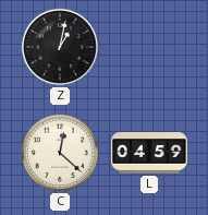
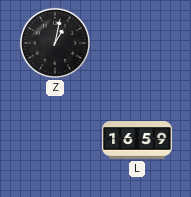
C: 12:22 -> none (60, 153)
L: 04:59 -> 16:59 (137, 140)
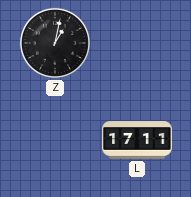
L: 16:59 -> 17:11 (137, 140)
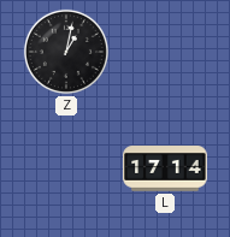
L: 17:11 -> 17:14 (165, 168)
